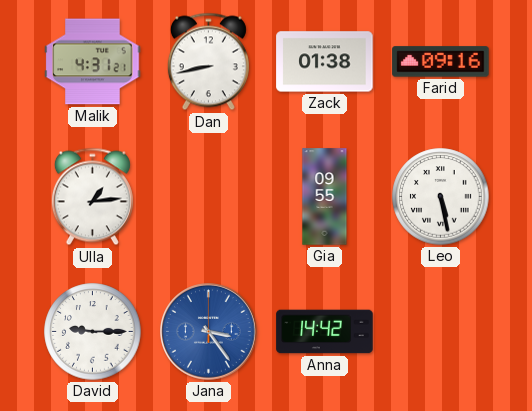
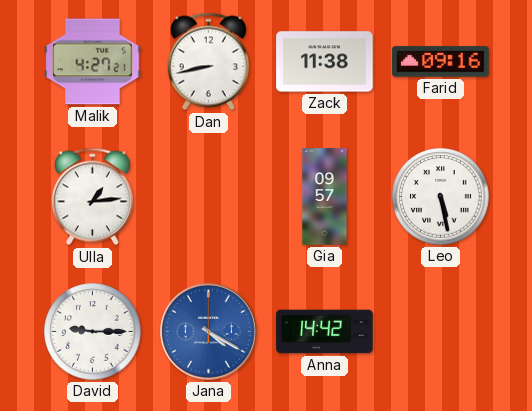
Malik: 4:31 -> 4:27 (93, 62)
Zack: 01:38 -> 11:38 (325, 62)
Gia: 09:55 -> 09:57 (325, 197)
Jana: 3:24 -> 4:20 (209, 332)
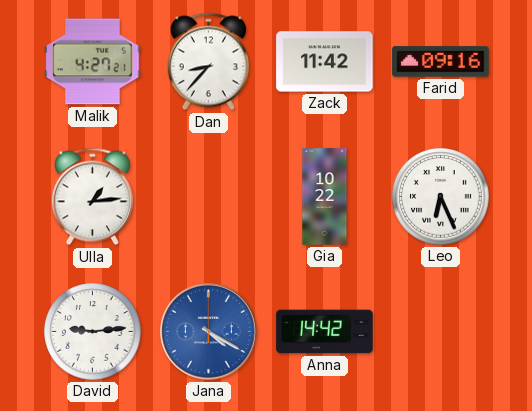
Dan: 8:43 -> 8:37 (208, 62)
Zack: 11:38 -> 11:42 (325, 62)
Gia: 09:57 -> 10:22 (325, 197)
Leo: 5:28 -> 6:26 (441, 197)
David: 9:15 -> 9:14 (93, 332)
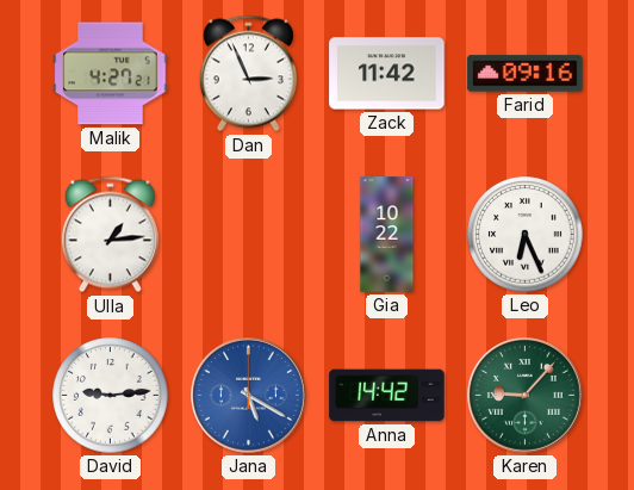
Dan: 8:37 -> 2:56 (248, 74)
Jana: 4:20 -> 5:20 (249, 396)
Karen: none -> 9:07 (526, 396)
